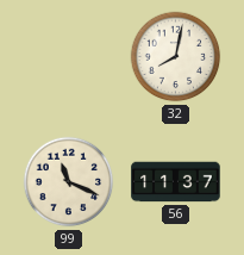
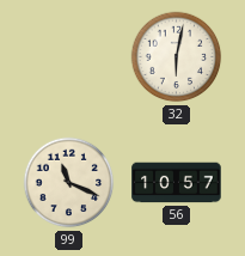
32: 8:02 -> 6:02 (177, 57)
56: 11:37 -> 10:57 (177, 183)
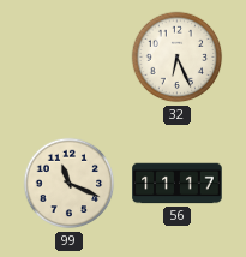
32: 6:02 -> 6:26 (178, 58)
56: 10:57 -> 11:17 (178, 184)
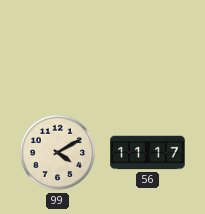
32: 6:26 -> none (178, 58)
99: 11:19 -> 4:10 (58, 153)
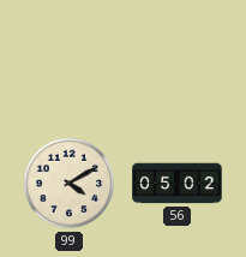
56: 11:17 -> 05:02 (178, 184)
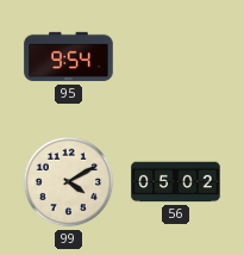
95: none -> 9:54 (69, 57)
